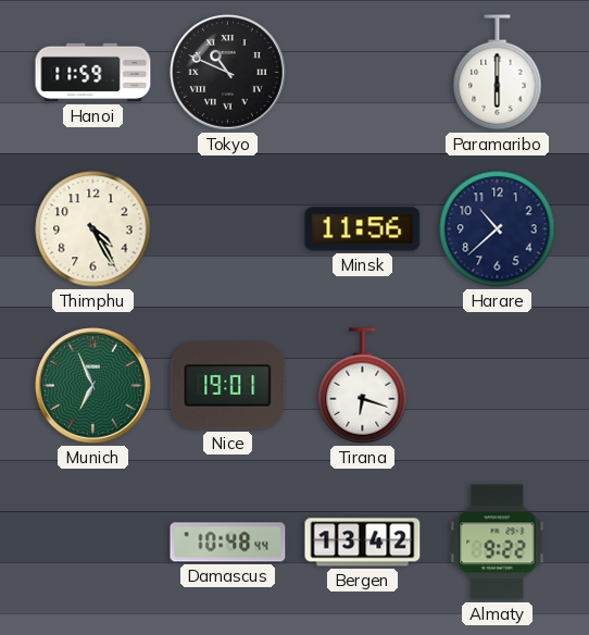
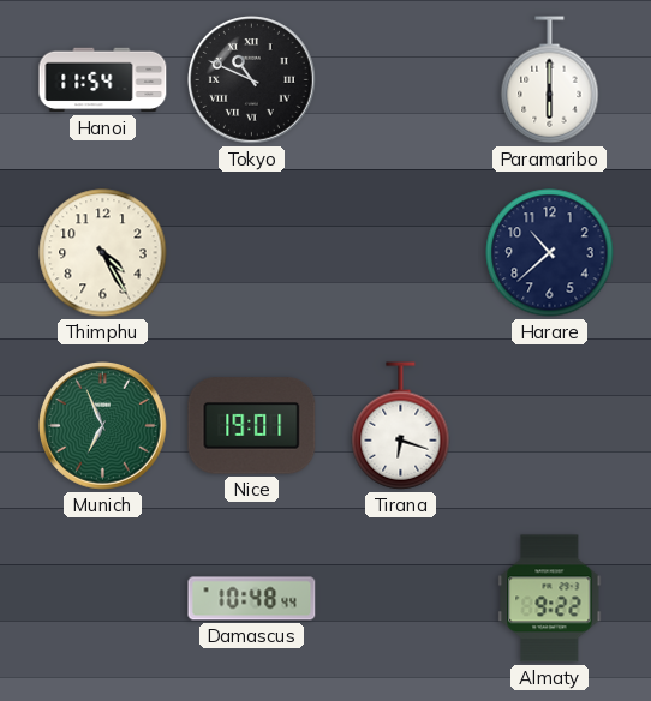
Hanoi: 11:59 -> 11:54 (103, 80)
Minsk: 11:56 -> none (363, 229)
Bergen: 13:42 -> none (363, 543)
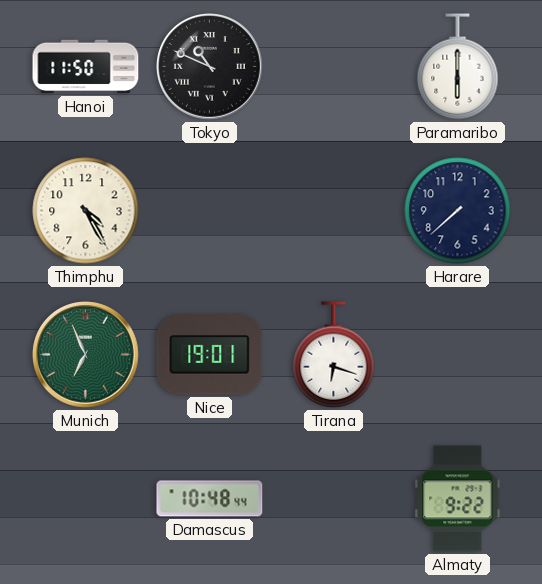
Hanoi: 11:54 -> 11:50 (86, 67)
Harare: 10:38 -> 7:38 (458, 211)
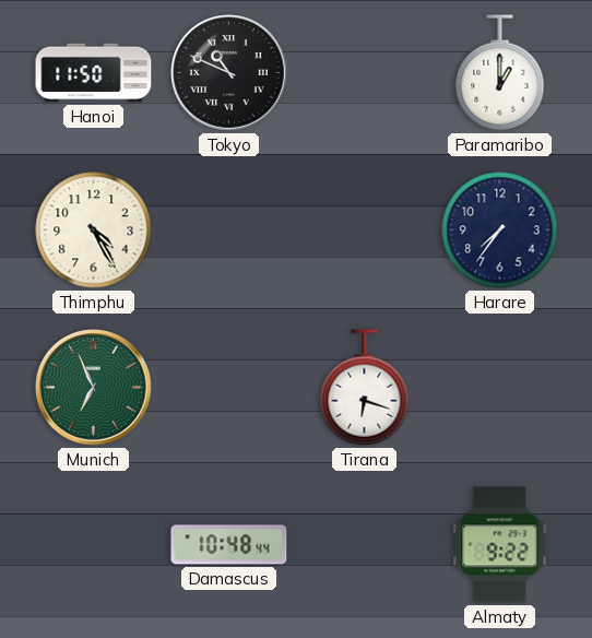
Paramaribo: 6:00 -> 1:00 (500, 73)
Harare: 7:38 -> 7:36 (500, 231)
Nice: 19:01 -> none (210, 355)
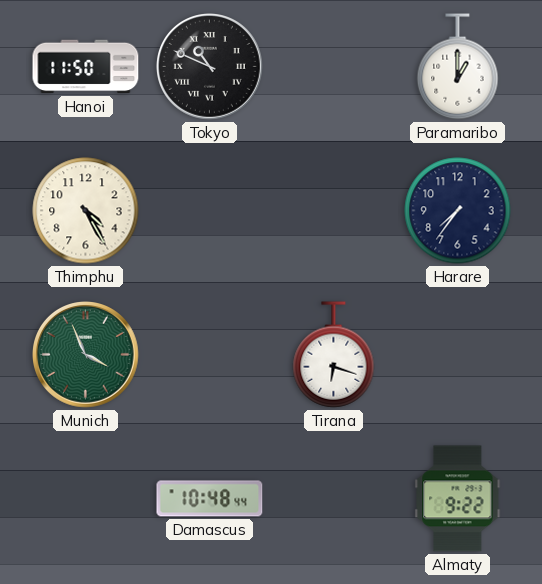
Munich: 6:56 -> 3:56 (86, 355)
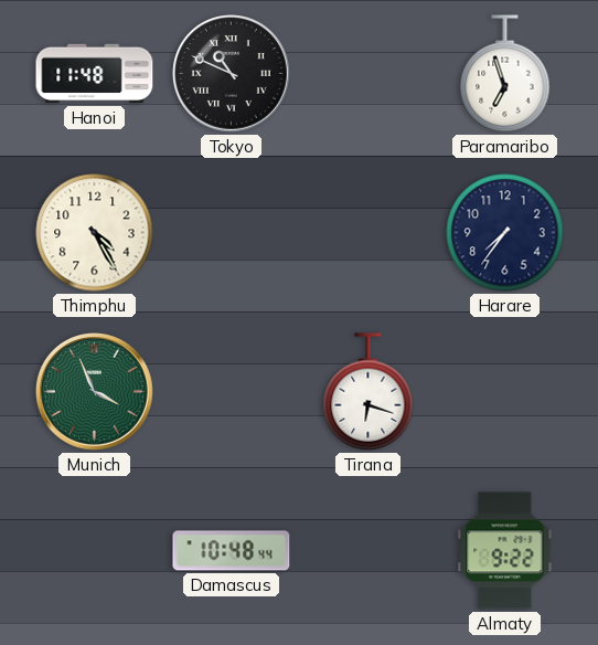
Hanoi: 11:50 -> 11:48 (95, 74)
Paramaribo: 1:00 -> 6:57 (505, 74)
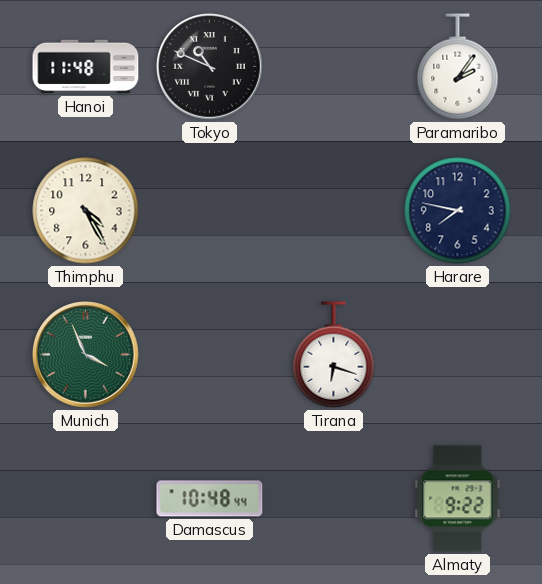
Paramaribo: 6:57 -> 2:06 (458, 67)
Harare: 7:36 -> 7:47 (458, 211)
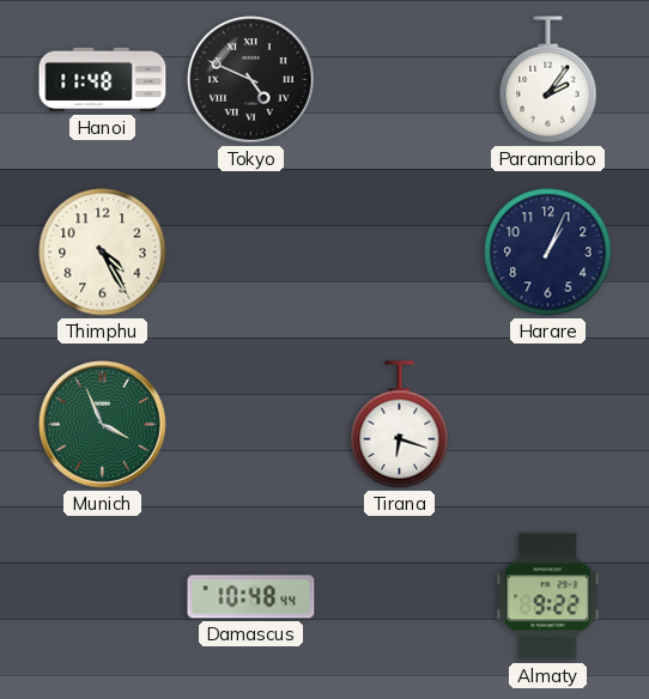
Tokyo: 10:49 -> 4:49 (251, 80)
Harare: 7:47 -> 1:04 (548, 253)
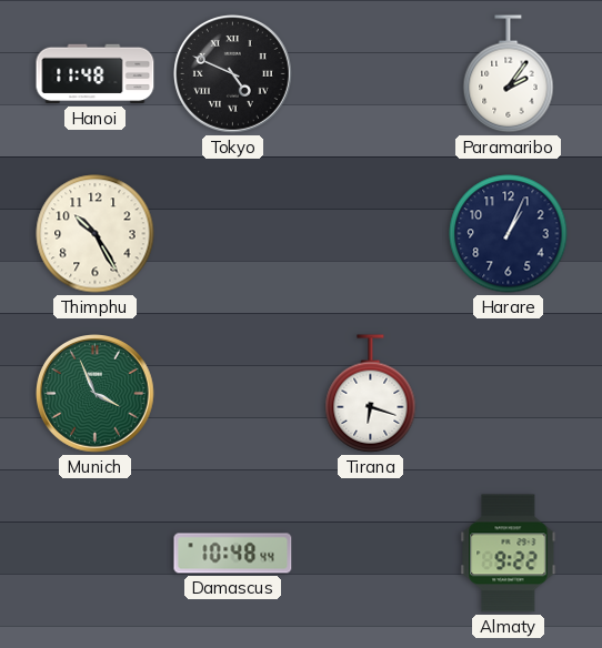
Thimphu: 4:25 -> 10:25 (96, 234)
